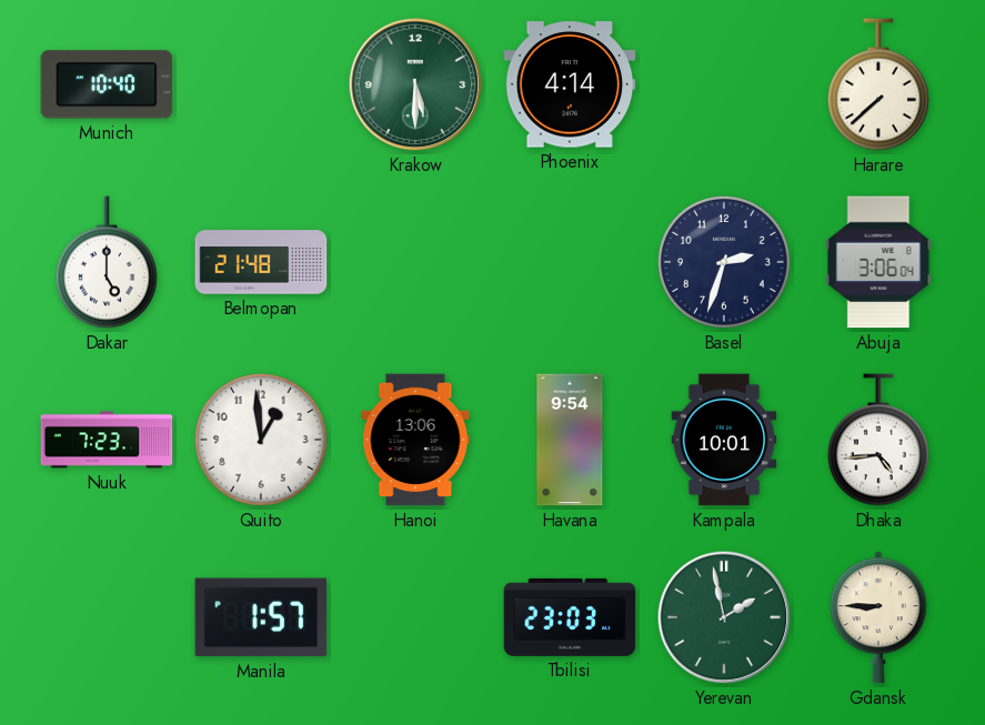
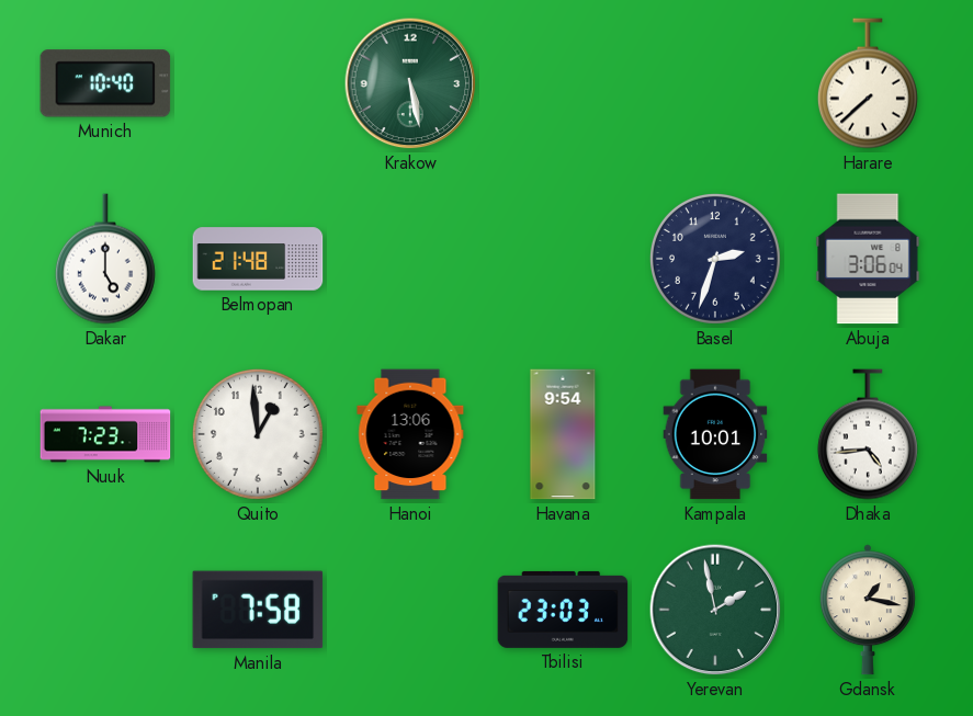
Krakow: 5:30 -> 5:28 (410, 83)
Phoenix: 4:14 -> none (570, 84)
Manila: 1:57 -> 7:58 (258, 610)
Gdansk: 8:45 -> 1:17 (868, 610)
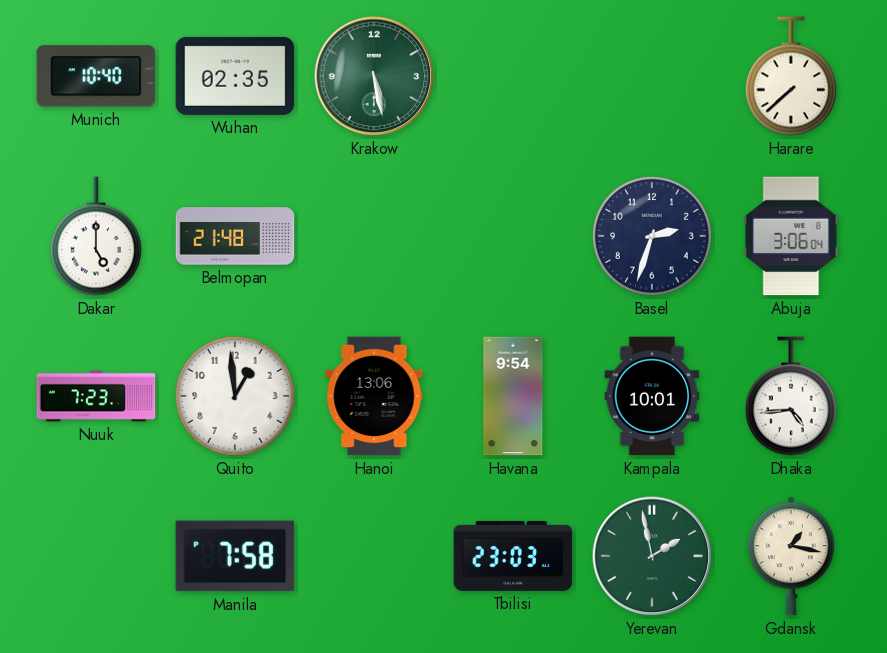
Wuhan: none -> 02:35 (235, 76)
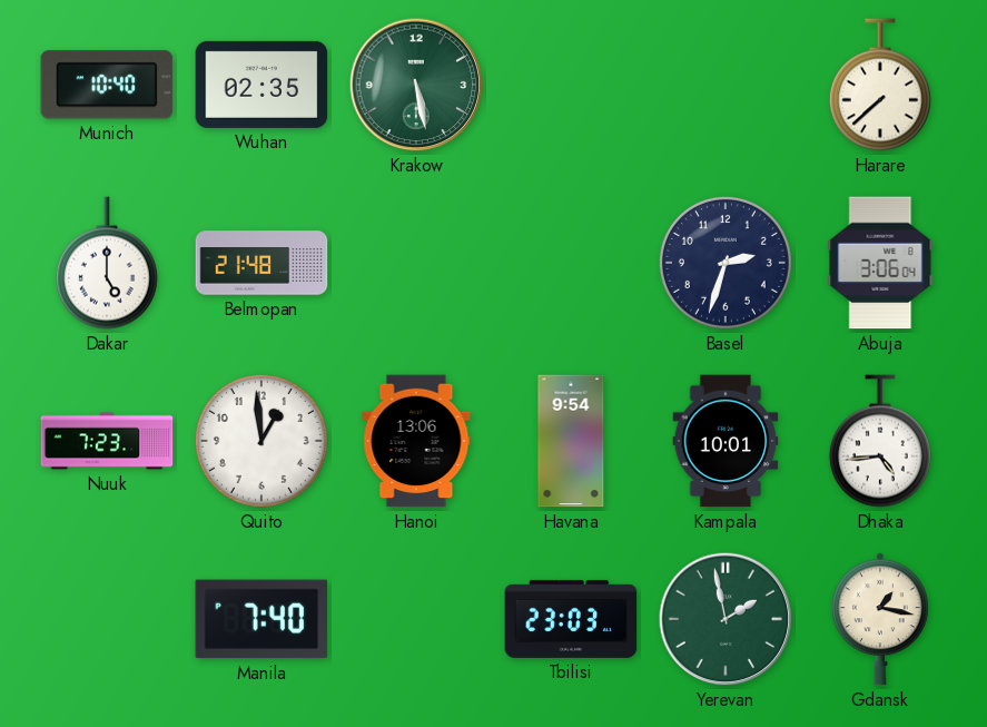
Manila: 7:58 -> 7:40 (261, 619)
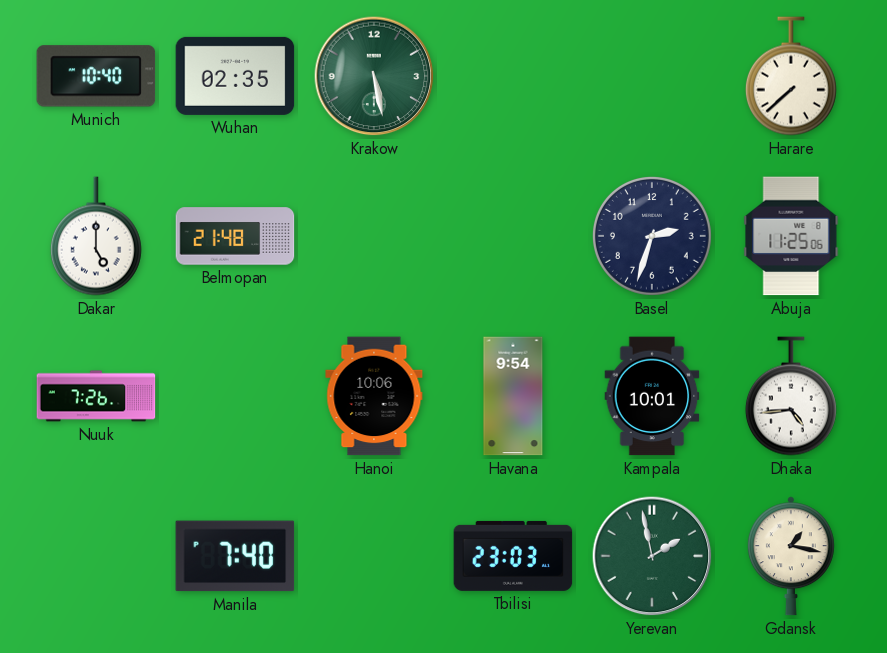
Abuja: 3:06 -> 11:25 (791, 236)
Nuuk: 7:23 -> 7:26 (96, 396)
Quito: 12:59 -> none (261, 441)
Hanoi: 13:06 -> 10:06 (374, 396)
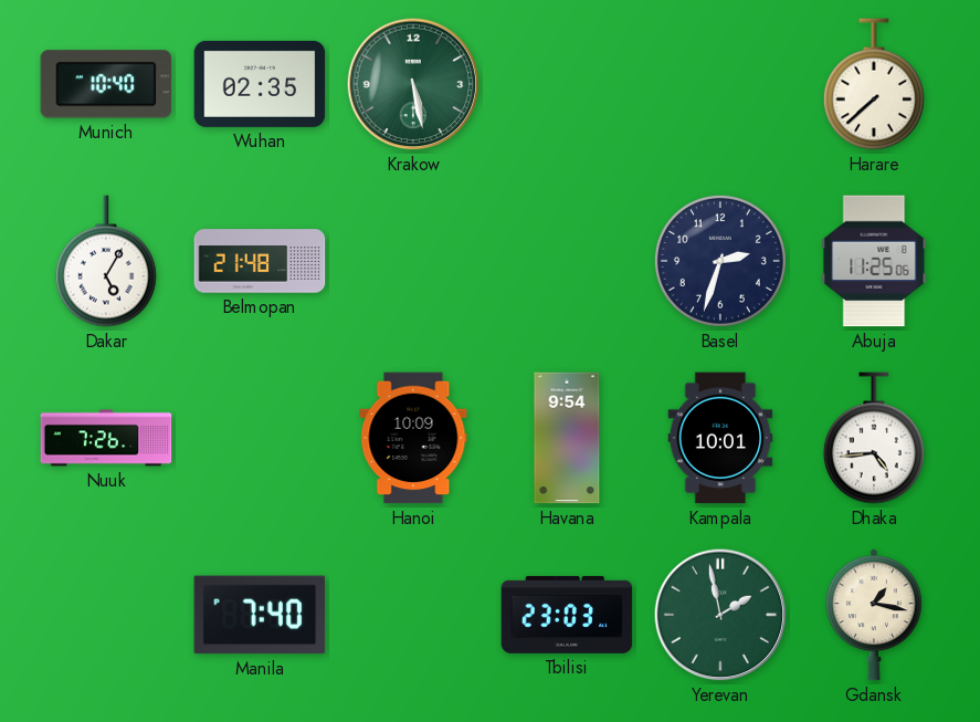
Dakar: 5:00 -> 5:05 (106, 261)
Hanoi: 10:06 -> 10:09 (413, 438)
